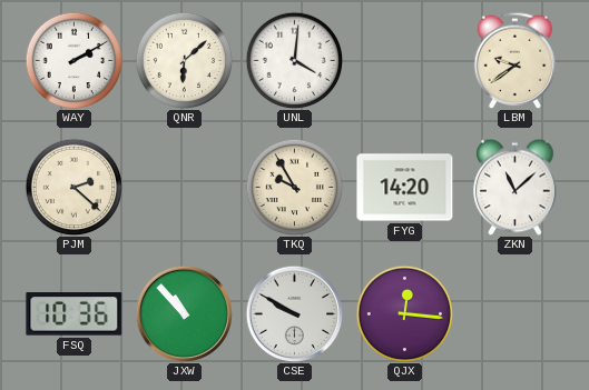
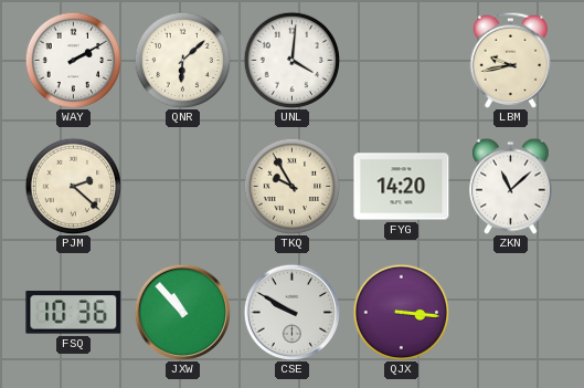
LBM: 9:39 -> 9:43 (511, 60)
QJX: 12:16 -> 3:16 (401, 312)
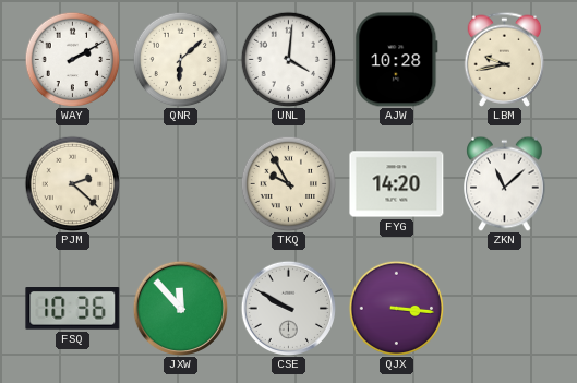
AJW: none -> 10:28 (397, 60)
JXW: 10:53 -> 11:53 (180, 308)
